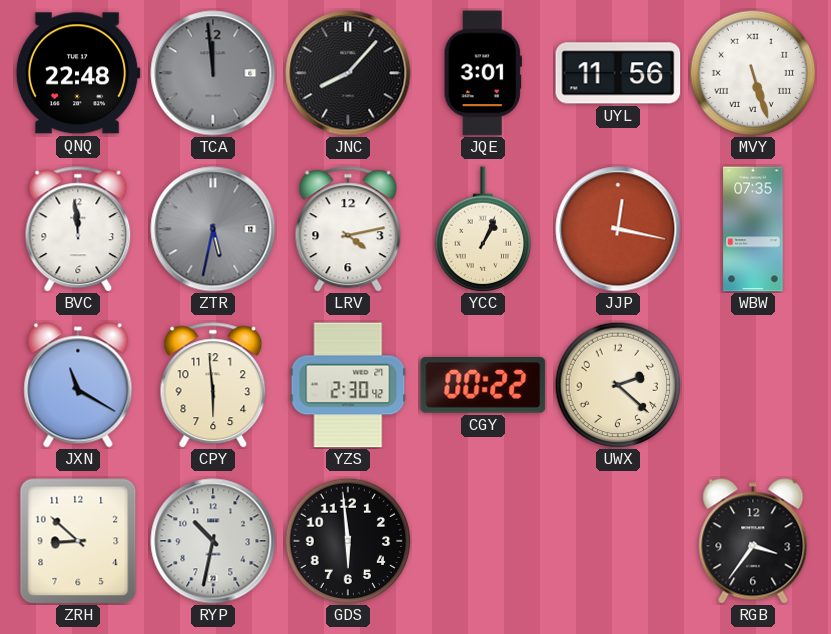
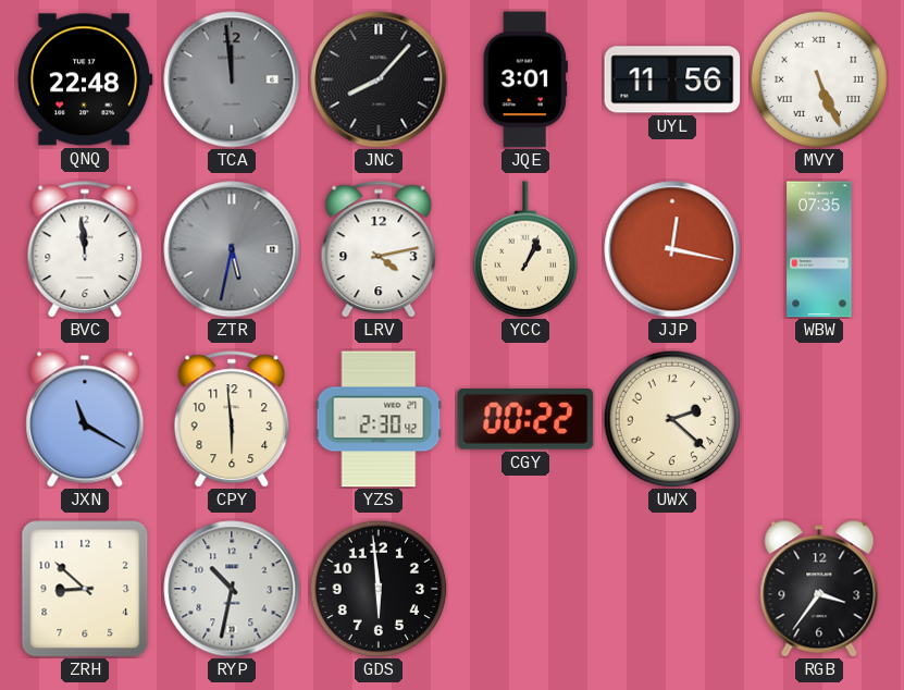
MVY: 5:27 -> 5:26 (819, 79)
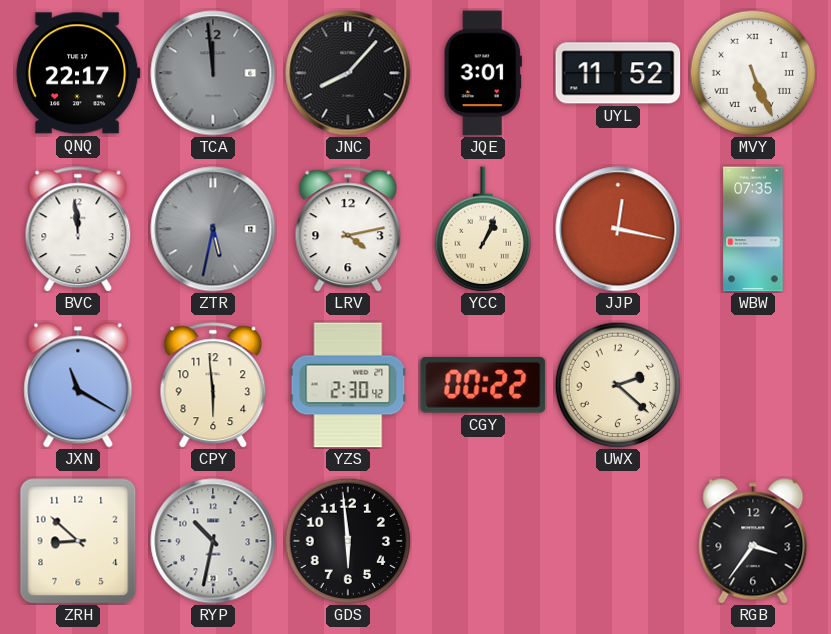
QNQ: 22:48 -> 22:17 (78, 73)
UYL: 11:56 -> 11:52 (618, 73)
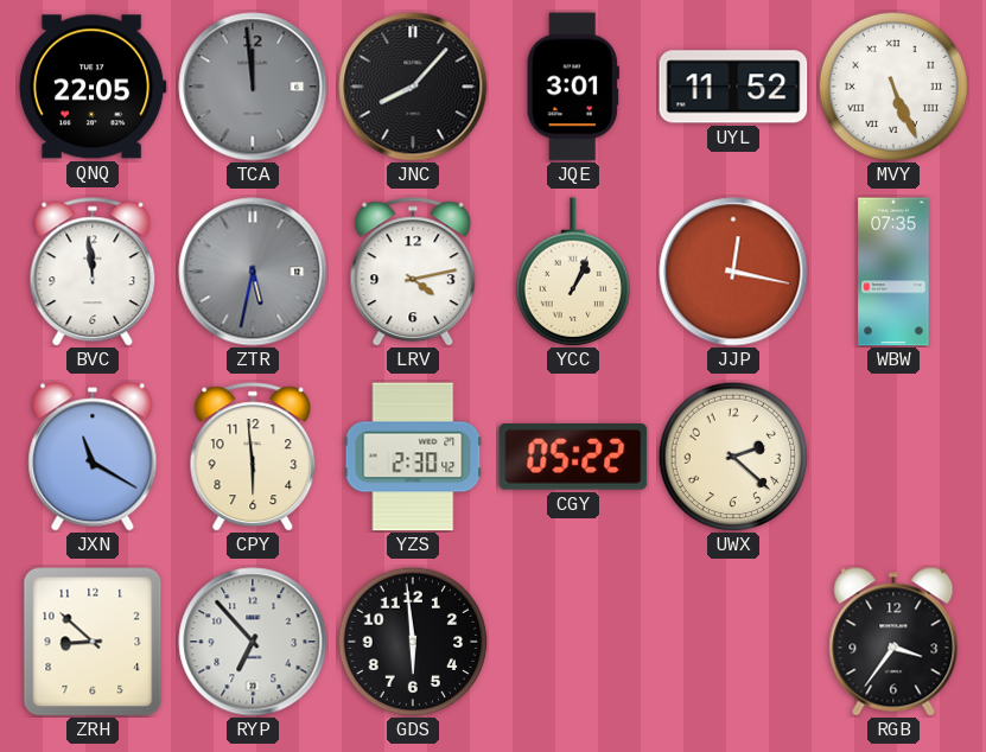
QNQ: 22:17 -> 22:05 (93, 87)
CGY: 00:22 -> 05:22 (573, 458)
RYP: 10:32 -> 6:53 (253, 642)
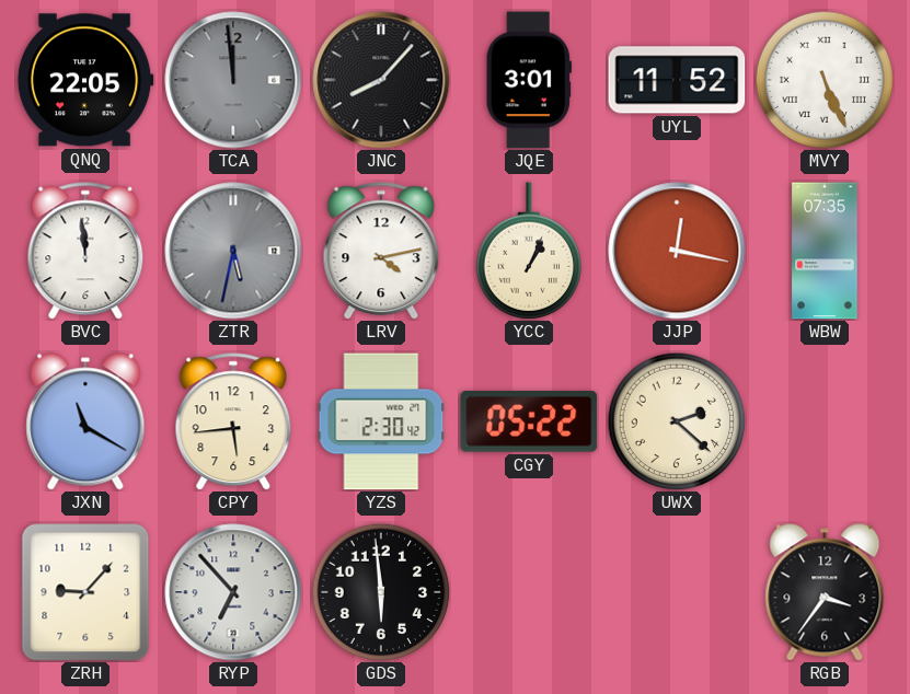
CPY: 5:59 -> 5:44 (233, 421)
ZRH: 8:52 -> 9:07 (85, 592)
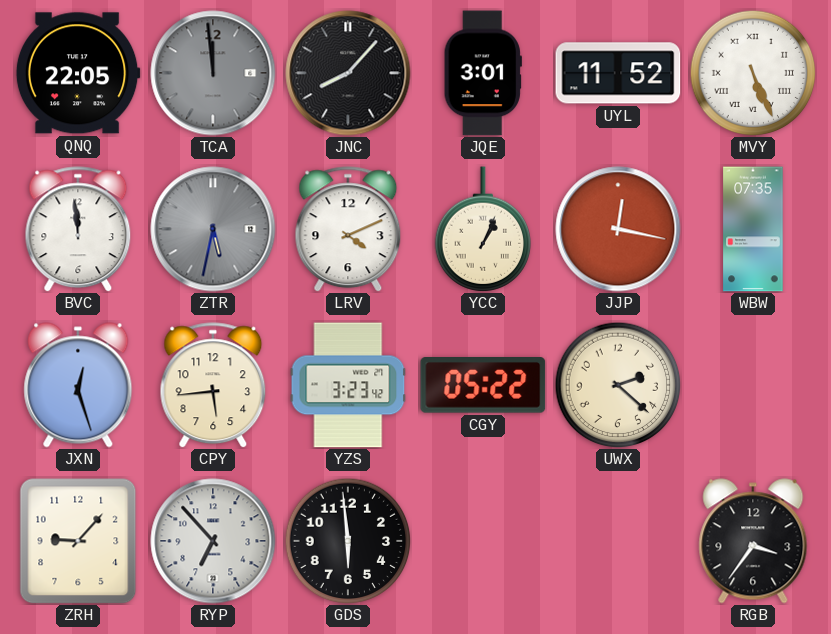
LRV: 4:13 -> 4:11 (348, 229)
JXN: 11:20 -> 12:27 (78, 385)
YZS: 2:30 -> 3:23 (348, 385)
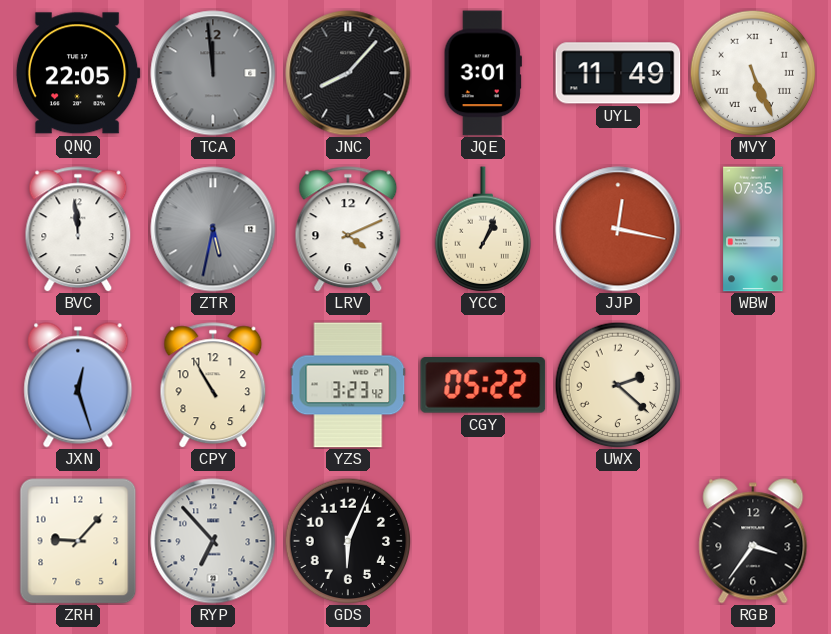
UYL: 11:52 -> 11:49 (618, 73)
CPY: 5:44 -> 10:55 (213, 385)
GDS: 5:59 -> 6:04 (348, 541)
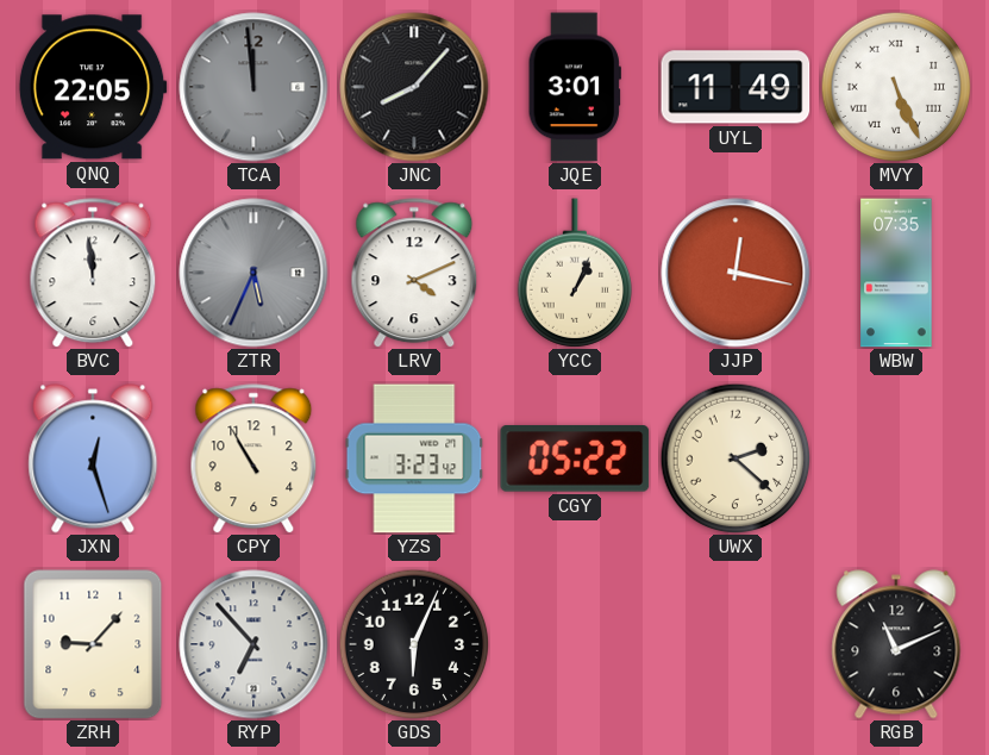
ZTR: 5:32 -> 5:34 (253, 273)
RGB: 3:36 -> 11:11 (896, 644)
